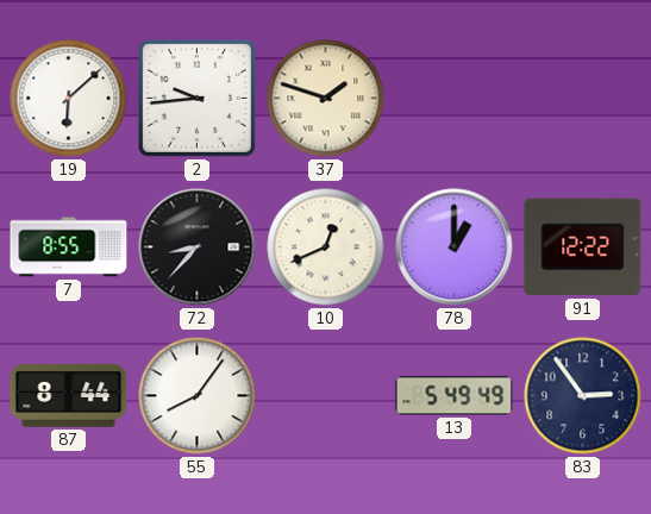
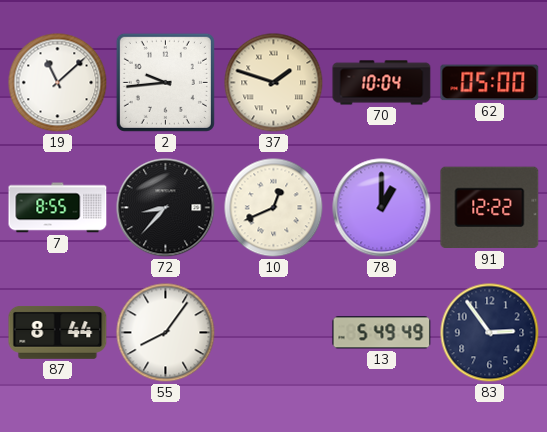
19: 6:08 -> 11:08 (58, 83)
70: none -> 10:04 (382, 83)
62: none -> 05:00 (490, 83)
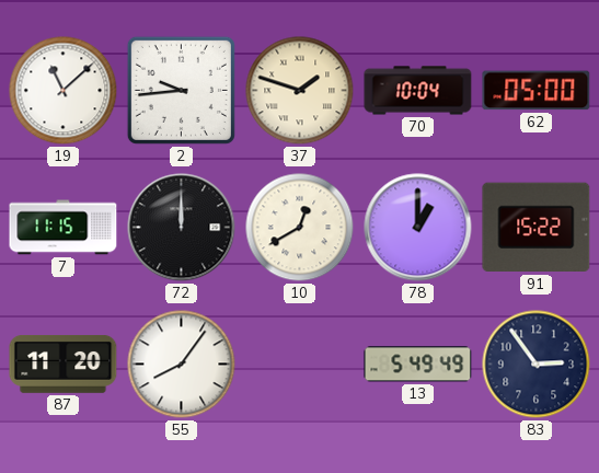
7: 8:55 -> 11:15 (64, 228)
72: 8:37 -> 12:00 (182, 228)
10: 12:41 -> 12:40 (300, 228)
91: 12:22 -> 15:22 (537, 228)
87: 8:44 -> 11:20 (64, 364)
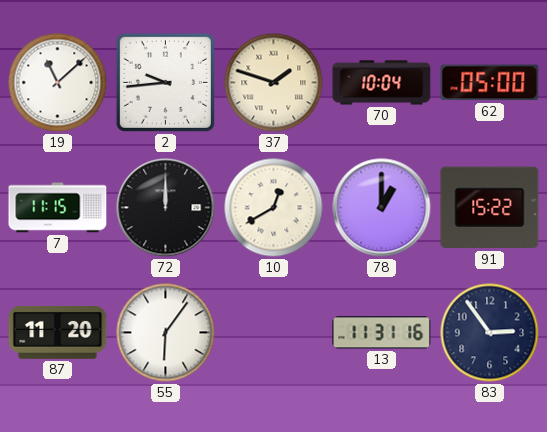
55: 8:06 -> 6:06 (166, 333)
13: 5:49 -> 11:31 (382, 333)
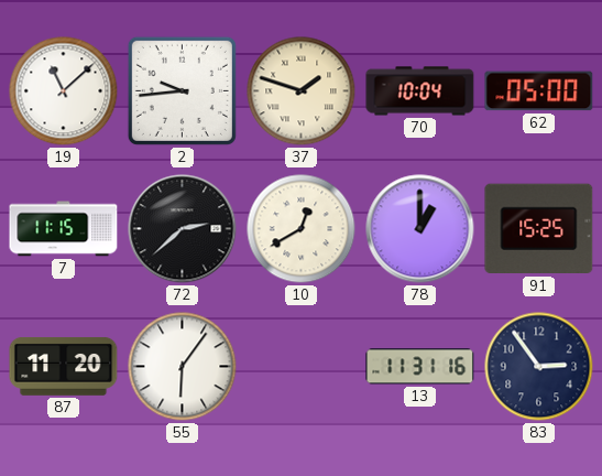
72: 12:00 -> 2:38 (183, 229)
91: 15:22 -> 15:25 (539, 229)
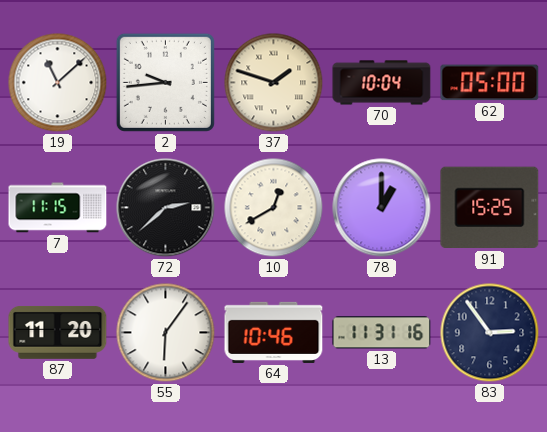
64: none -> 10:46 (274, 332)
